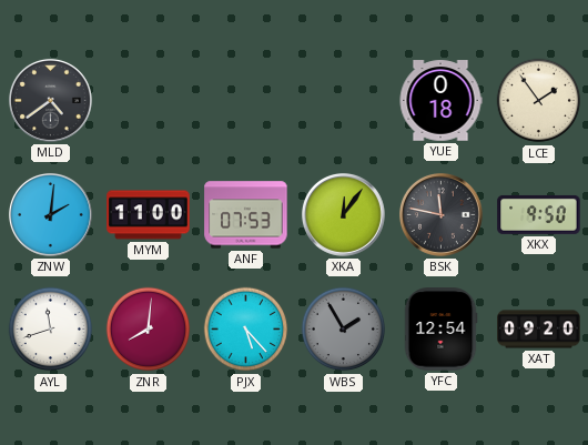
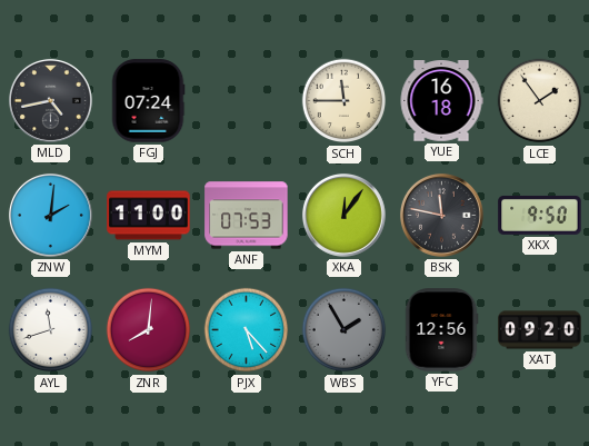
MLD: 4:39 -> 4:43 (50, 100)
FGJ: none -> 07:24 (148, 101)
SCH: none -> 11:45 (345, 101)
YUE: 0:18 -> 16:18 (441, 101)
YFC: 12:54 -> 12:56 (441, 330)
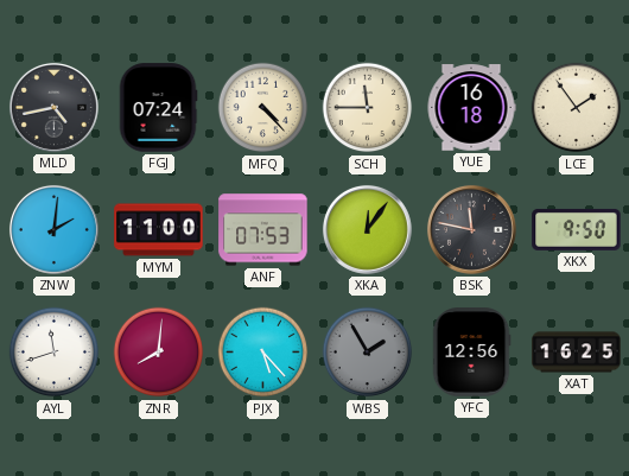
MFQ: none -> 4:23 (263, 108)
XAT: 09:20 -> 16:25 (577, 353)
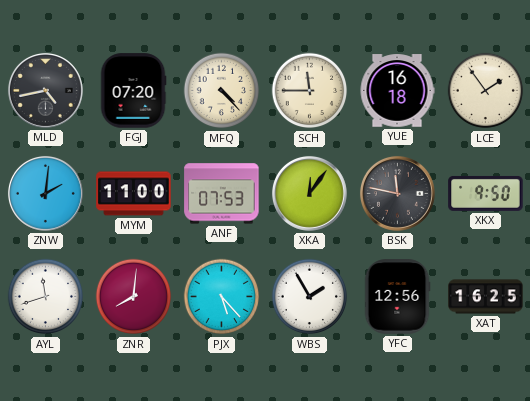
FGJ: 07:24 -> 07:20 (133, 91)
WBS dial: grey -> white (310, 297)
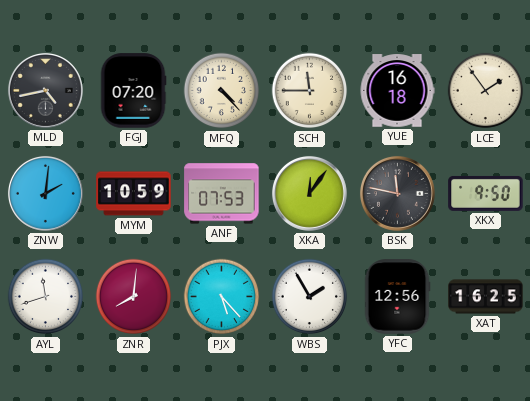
MYM: 11:00 -> 10:59 (134, 194)
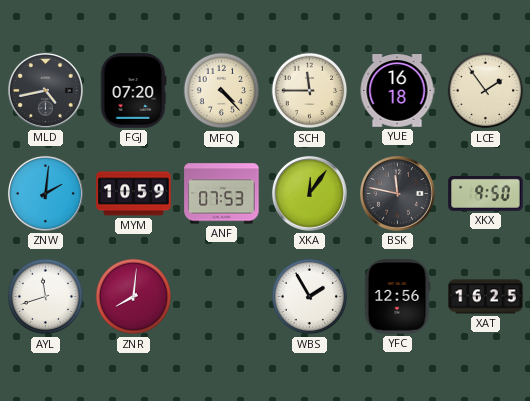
PJX: 5:23 -> none (222, 297)
